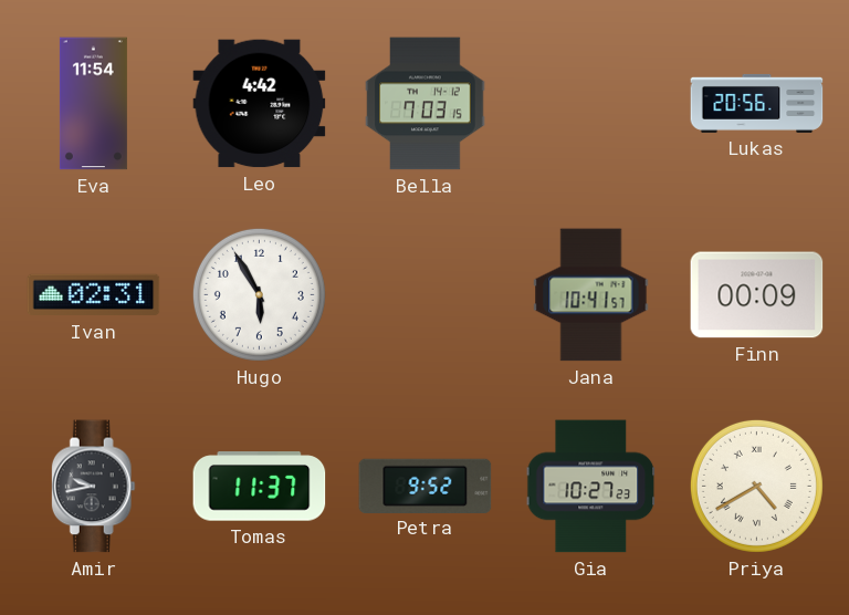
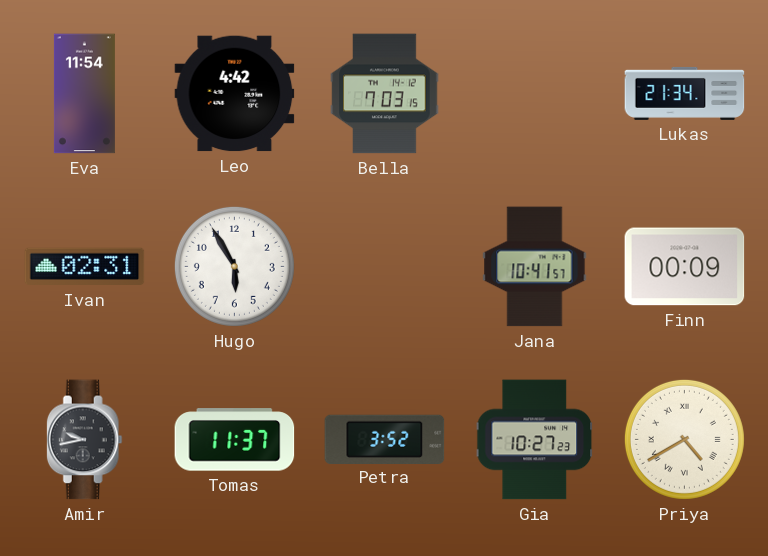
Lukas: 20:56 -> 21:34 (685, 93)
Petra: 9:52 -> 3:52 (385, 439)
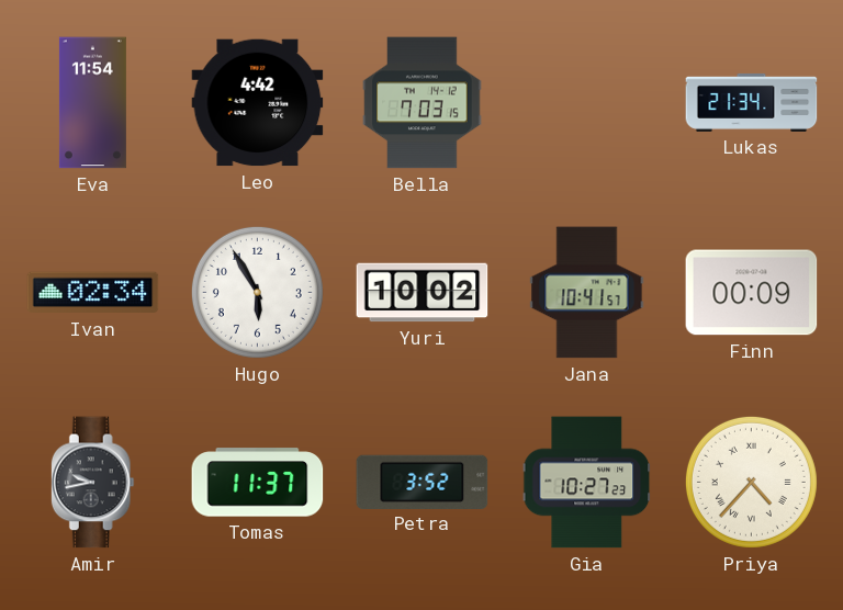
Ivan: 02:31 -> 02:34 (93, 293)
Yuri: none -> 10:02 (423, 293)
Priya: 4:40 -> 4:37 (751, 482)
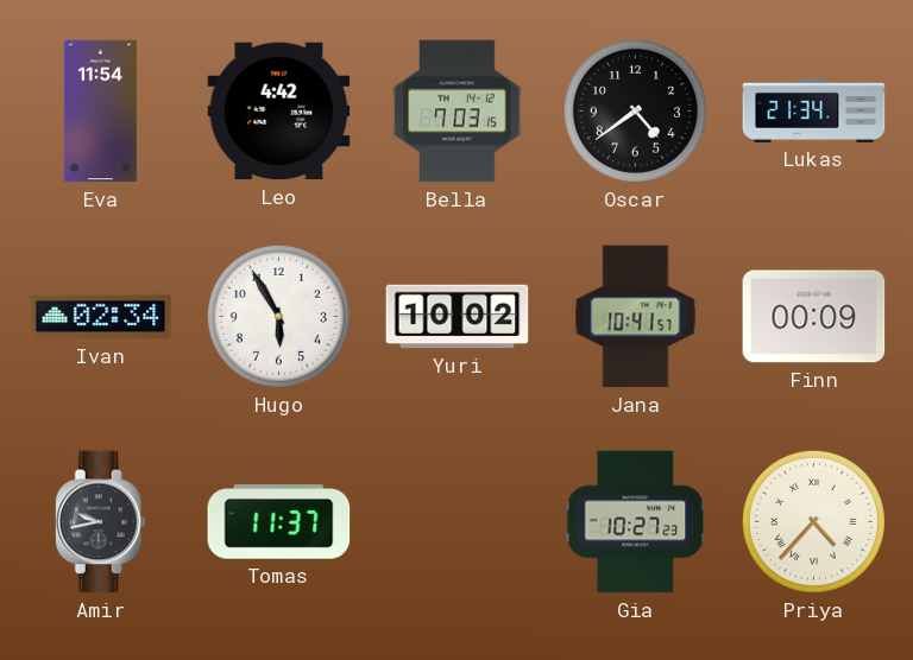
Oscar: none -> 4:39 (635, 110)
Petra: 3:52 -> none (423, 482)
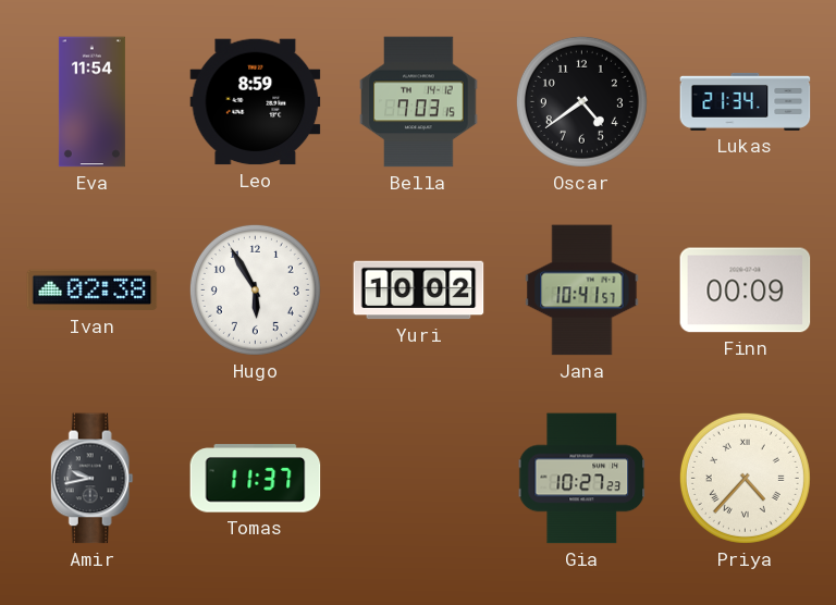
Leo: 4:42 -> 8:59 (256, 102)
Ivan: 02:34 -> 02:38 (93, 291)
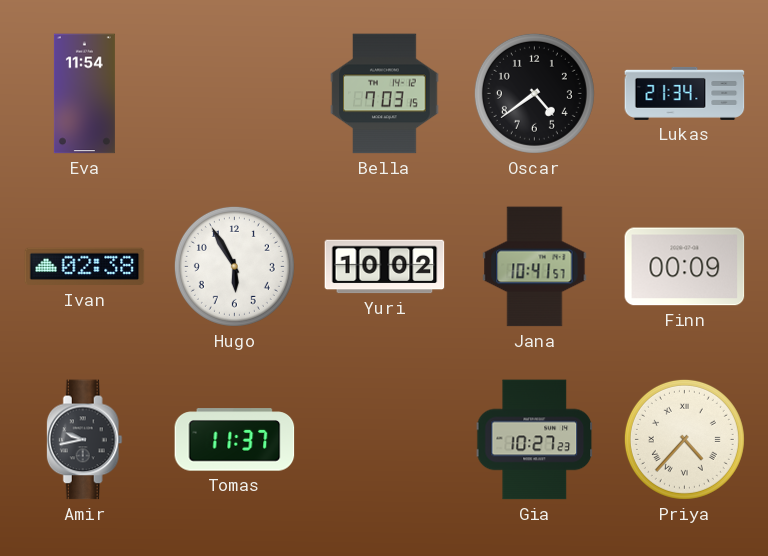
Leo: 8:59 -> none (256, 102)
